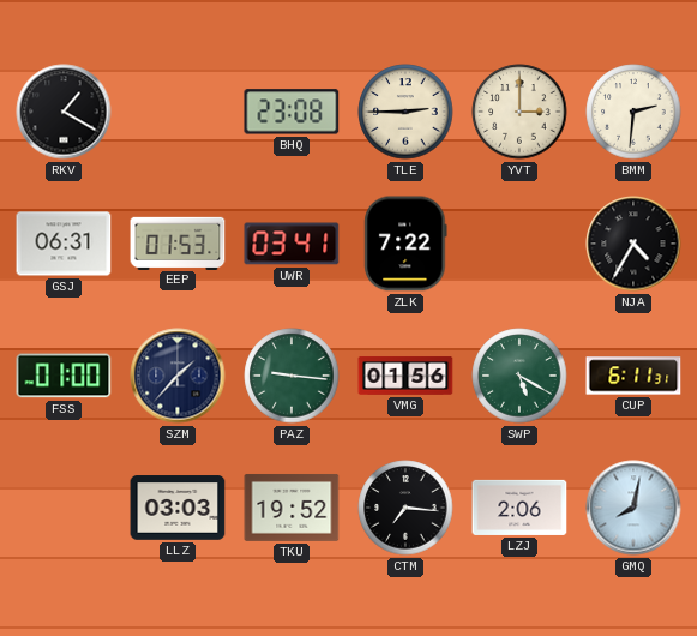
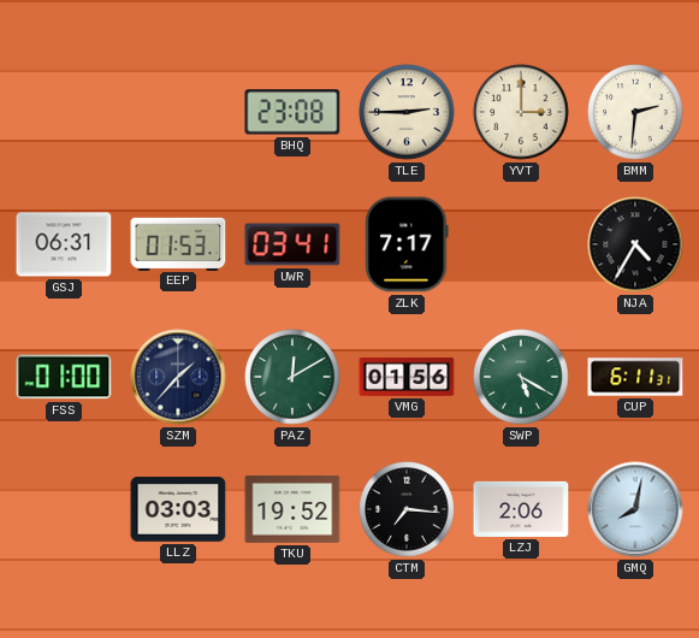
RKV: 1:20 -> none (64, 112)
ZLK: 7:22 -> 7:17 (407, 244)
PAZ: 9:16 -> 12:10 (292, 377)
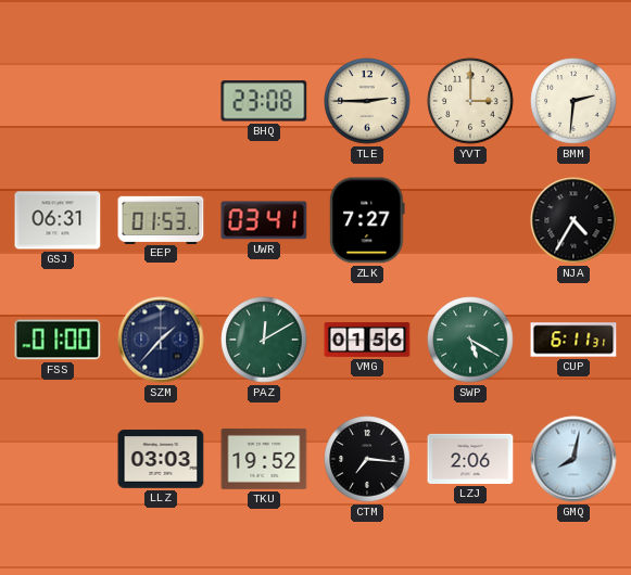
ZLK: 7:17 -> 7:27 (367, 220)
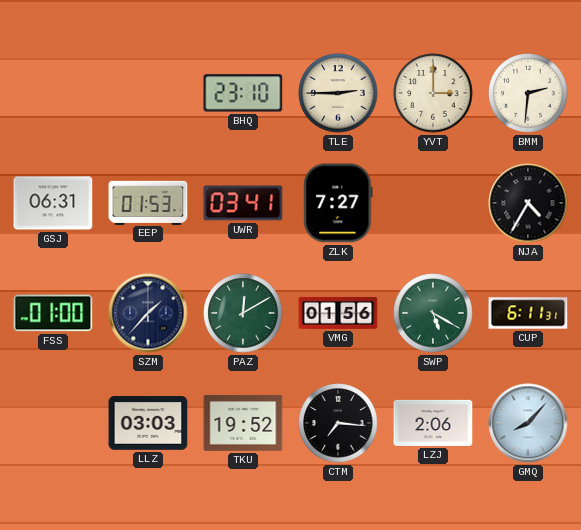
BHQ: 23:08 -> 23:10 (243, 93)
GMQ: 8:02 -> 8:07 (528, 423)
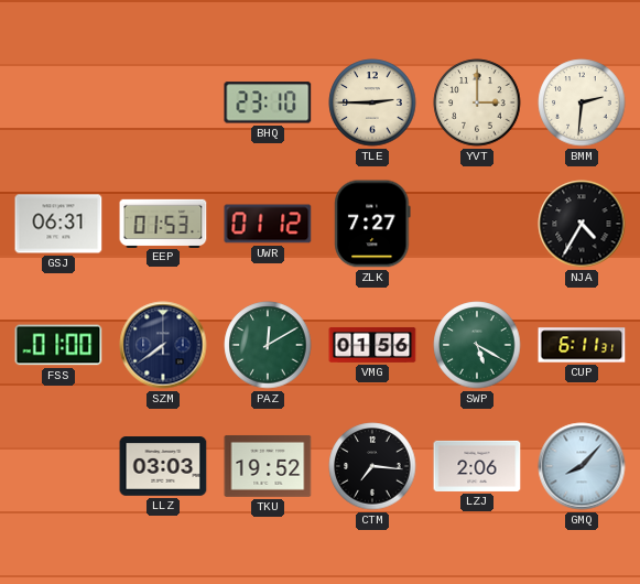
UWR: 03:41 -> 01:12 (268, 224)
SZM: 1:37 -> 7:39 (163, 345)
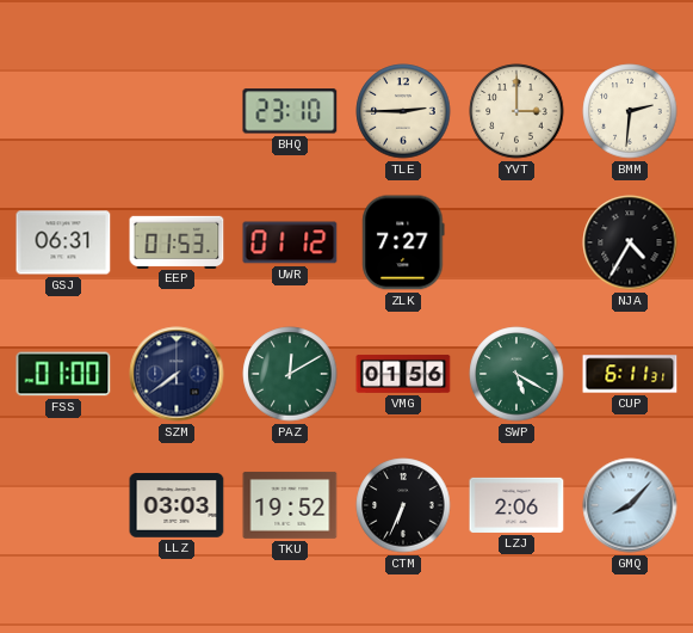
CTM: 7:16 -> 6:34 (403, 505)
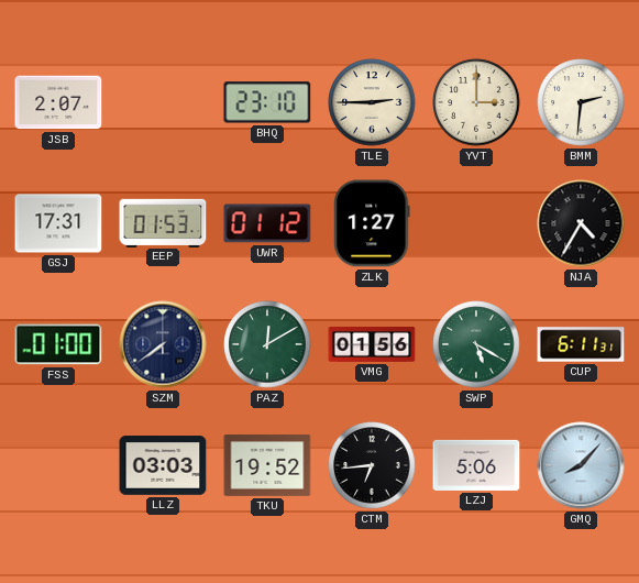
JSB: none -> 2:07 (58, 102)
GSJ: 06:31 -> 17:31 (58, 223)
ZLK: 7:27 -> 1:27 (372, 223)
CTM: 6:34 -> 6:44 (372, 465)
LZJ: 2:06 -> 5:06 (476, 465)
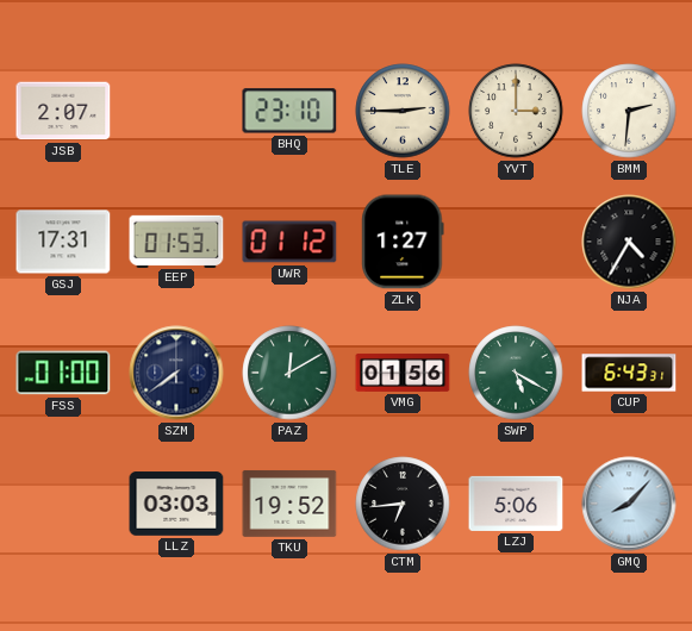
CUP: 6:11 -> 6:43 (629, 373)
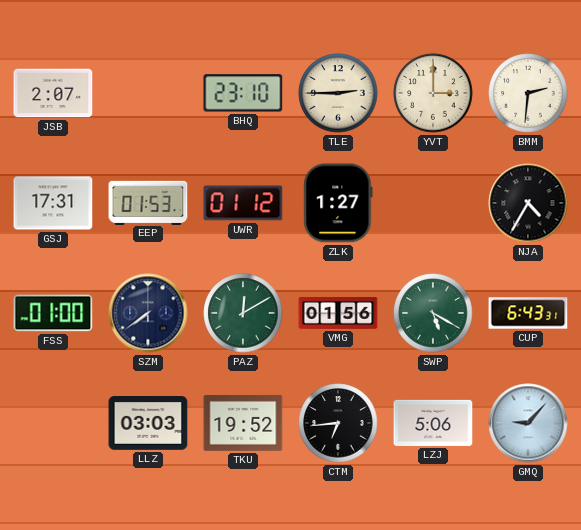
GMQ: 8:07 -> 9:07 (528, 423)
